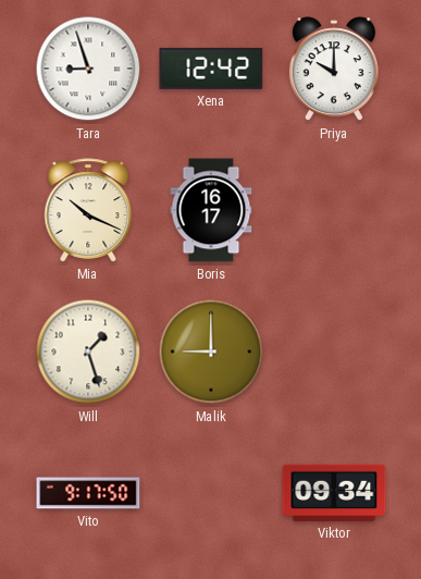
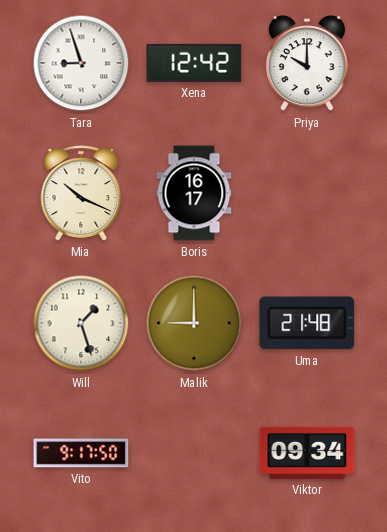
Uma: none -> 21:48 (307, 323)
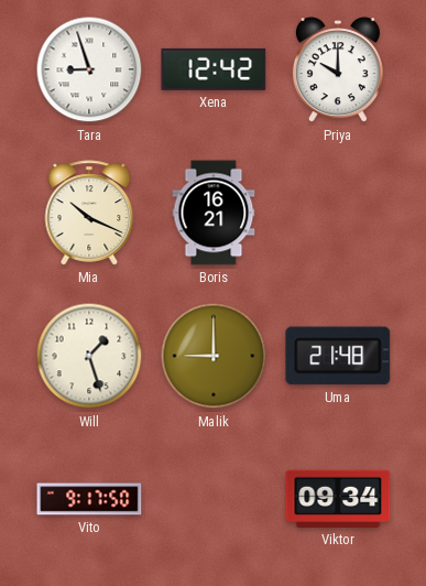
Boris: 16:17 -> 16:21 (214, 213)
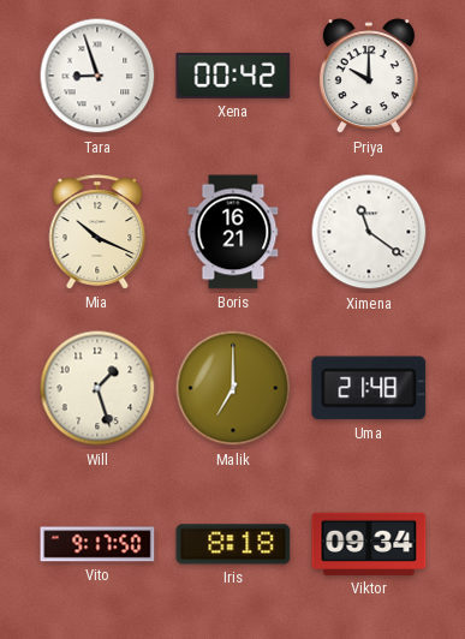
Xena: 12:42 -> 00:42 (233, 76)
Ximena: none -> 11:21 (369, 232)
Malik: 9:00 -> 7:00 (233, 388)
Iris: none -> 8:18 (233, 544)
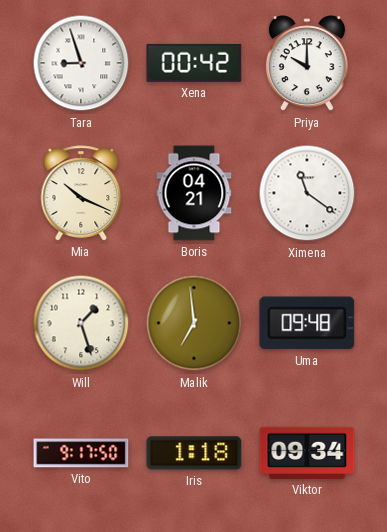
Boris: 16:21 -> 04:21 (194, 193)
Malik: 7:00 -> 6:59 (194, 323)
Uma: 21:48 -> 09:48 (307, 323)
Iris: 8:18 -> 1:18 (194, 453)
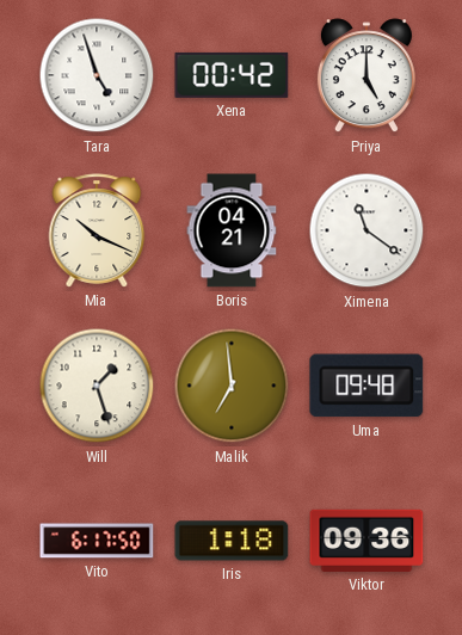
Tara: 8:57 -> 4:57 (97, 75)
Priya: 10:00 -> 5:00 (366, 76)
Vito: 9:17 -> 6:17 (97, 541)
Viktor: 09:34 -> 09:36 (366, 541)
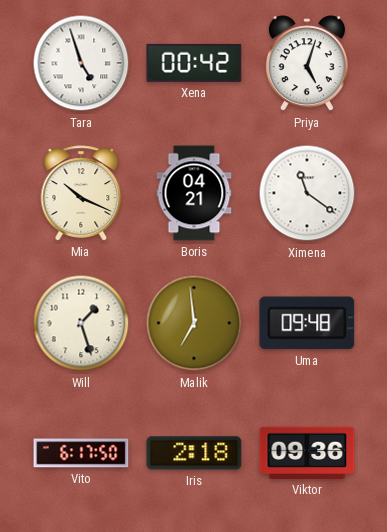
Priya: 5:00 -> 5:03 (307, 64)
Iris: 1:18 -> 2:18 (194, 453)
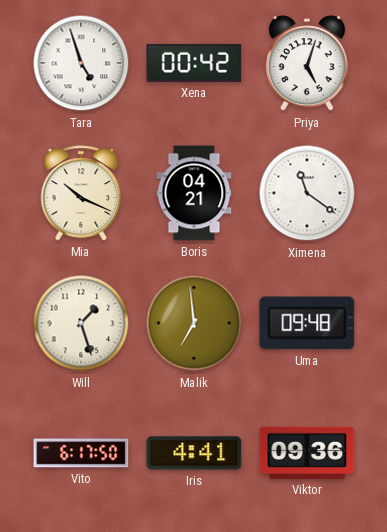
Iris: 2:18 -> 4:41 (194, 453)
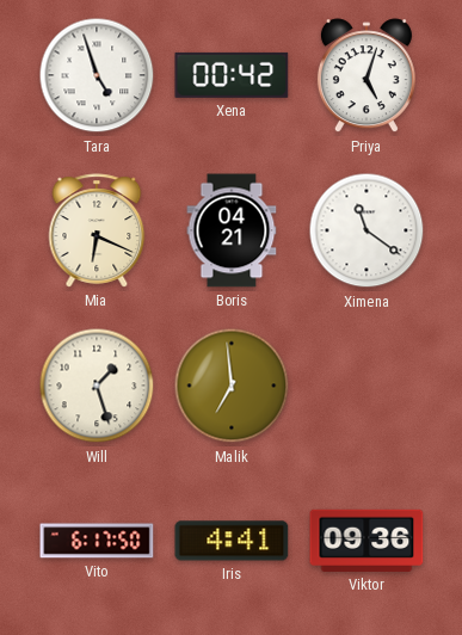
Mia: 10:19 -> 6:19 (97, 230)
Uma: 09:48 -> none (307, 323)
